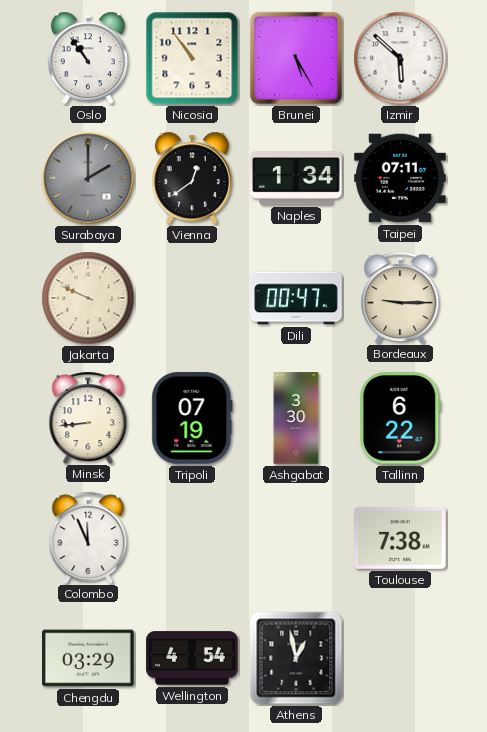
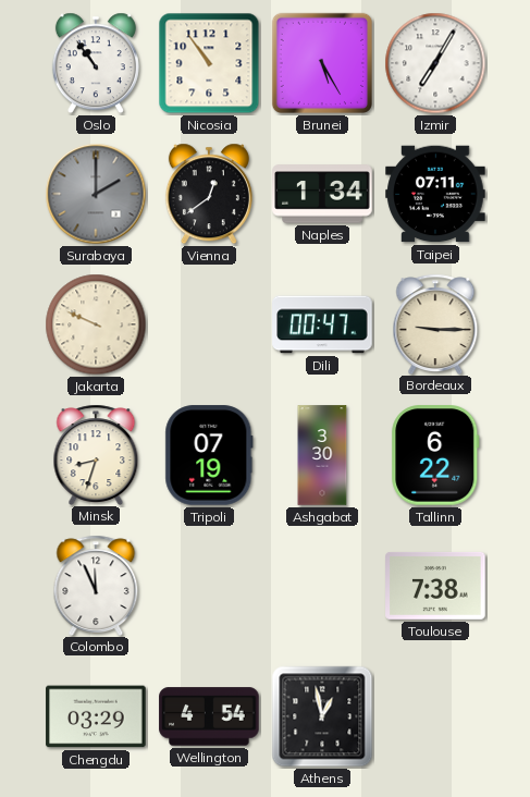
Izmir: 5:52 -> 7:05 (435, 63)
Minsk: 8:44 -> 8:33 (96, 454)
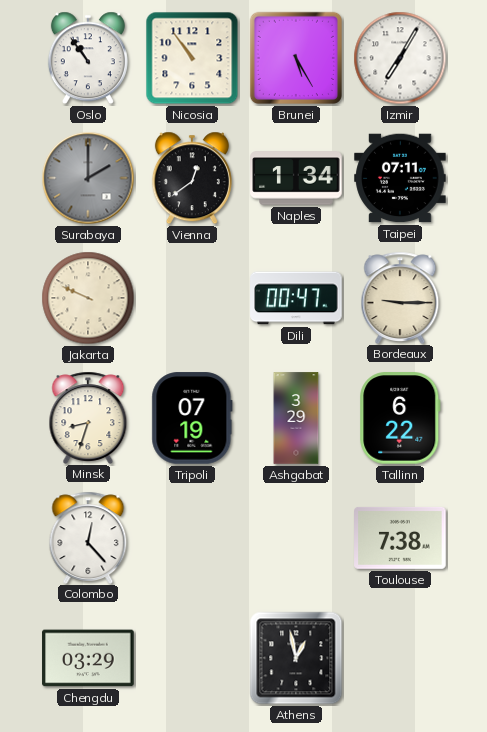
Ashgabat: 3:30 -> 3:29 (296, 418)
Colombo: 11:56 -> 12:23 (88, 537)
Wellington: 4:54 -> none (209, 716)
